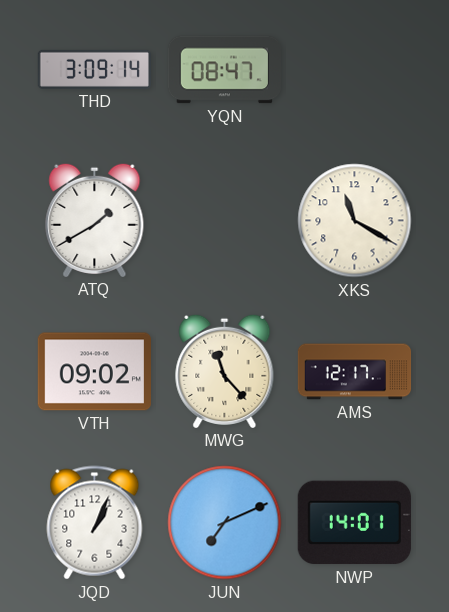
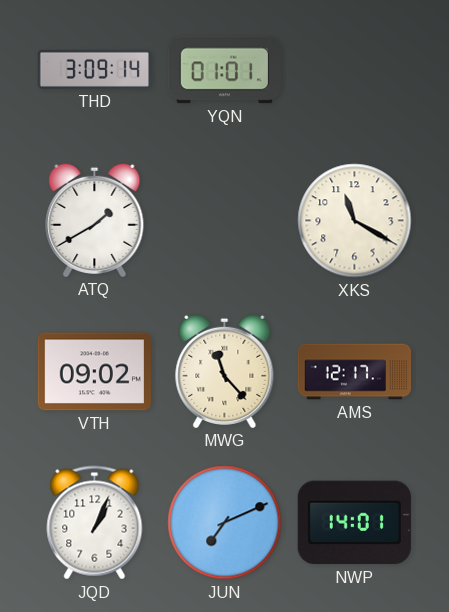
YQN: 08:47 -> 01:01 (224, 70)
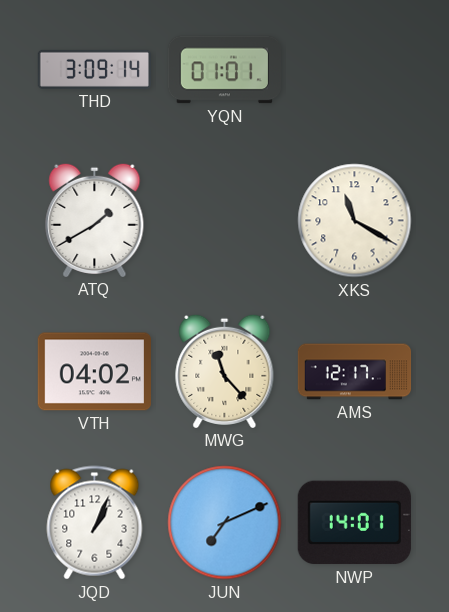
VTH: 09:02 -> 04:02 (94, 372)
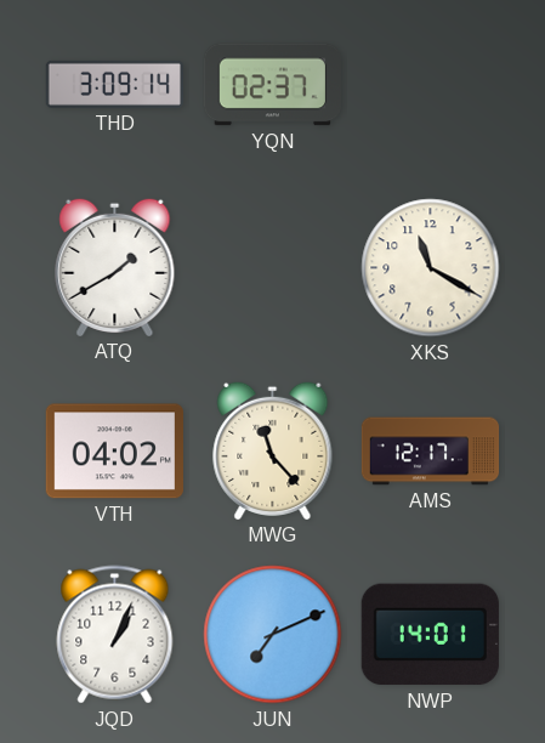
YQN: 01:01 -> 02:37 (272, 85)
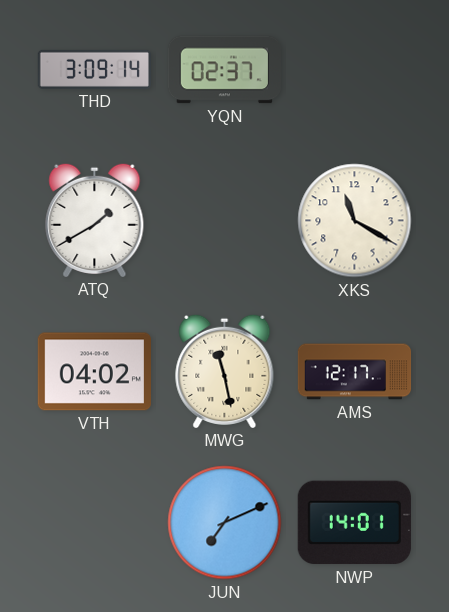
MWG: 11:23 -> 11:28 (225, 371)
JQD: 1:04 -> none (115, 635)
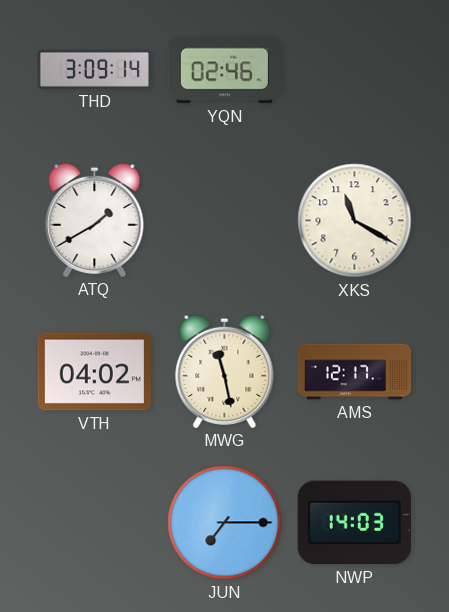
YQN: 02:37 -> 02:46 (224, 70)
JUN: 7:11 -> 7:15 (225, 523)
NWP: 14:01 -> 14:03 (354, 523)
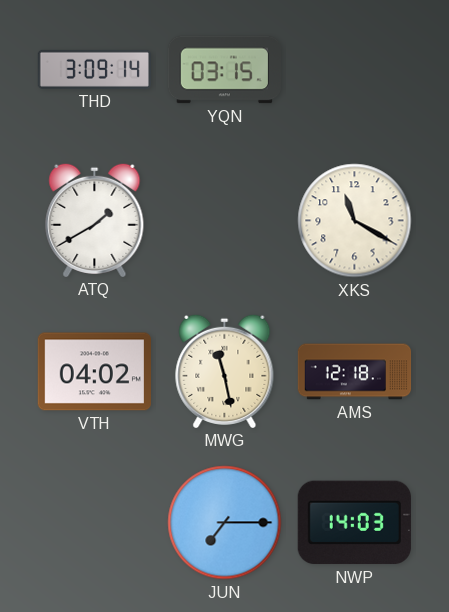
YQN: 02:46 -> 03:15 (224, 70)
AMS: 12:17 -> 12:18 (355, 372)
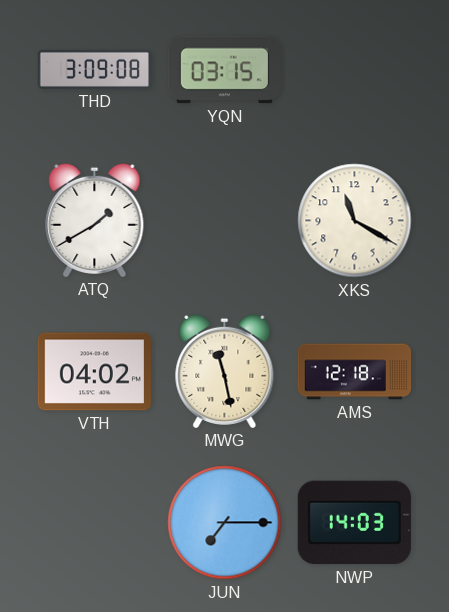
THD: 3:09:14 -> 3:09:08 (94, 69)
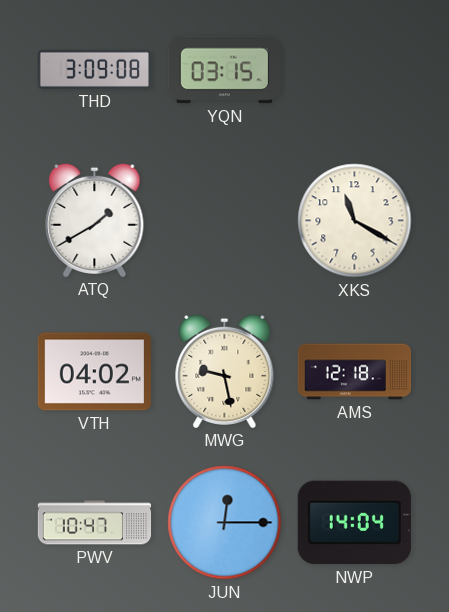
MWG: 11:28 -> 9:28 (225, 371)
PWV: none -> 10:47 (95, 523)
JUN: 7:15 -> 12:15 (225, 523)
NWP: 14:03 -> 14:04 (354, 523)
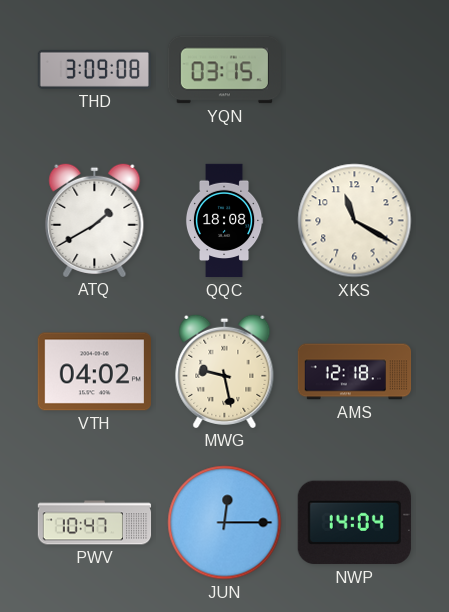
QQC: none -> 18:08 (224, 221)
